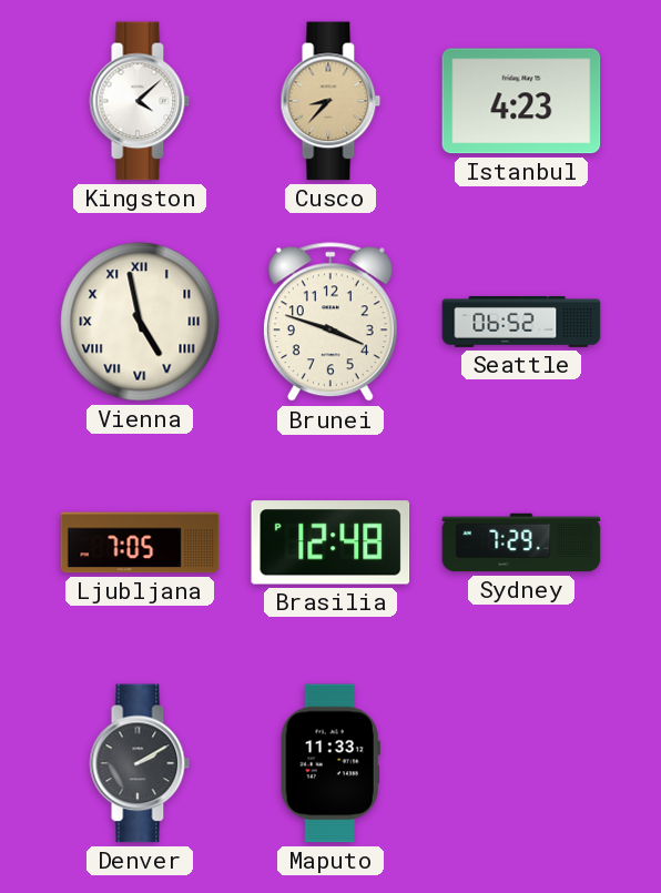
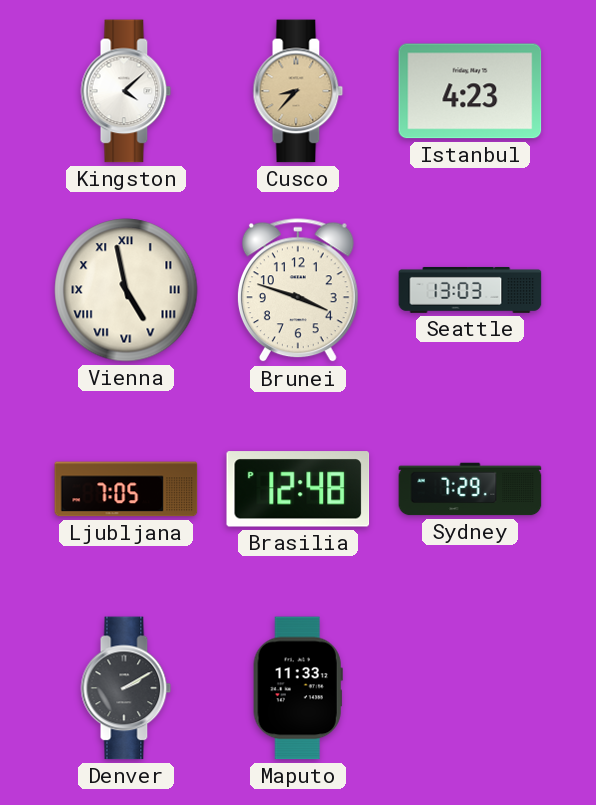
Seattle: 06:52 -> 13:03 (470, 290)
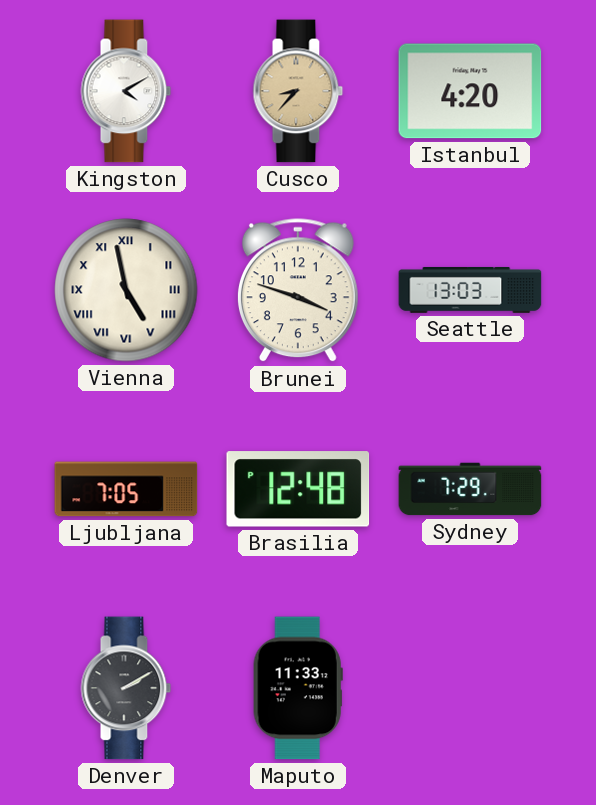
Kingston: 4:08 -> 4:10 (126, 91)
Istanbul: 4:23 -> 4:20 (470, 91)
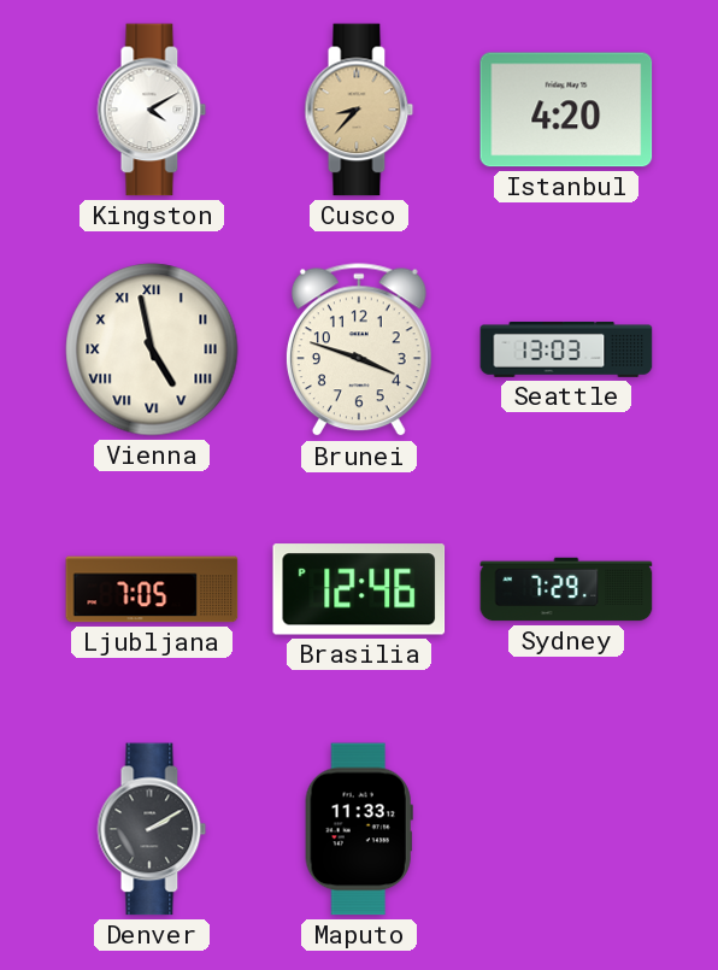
Brasilia: 12:48 -> 12:46 (359, 589)
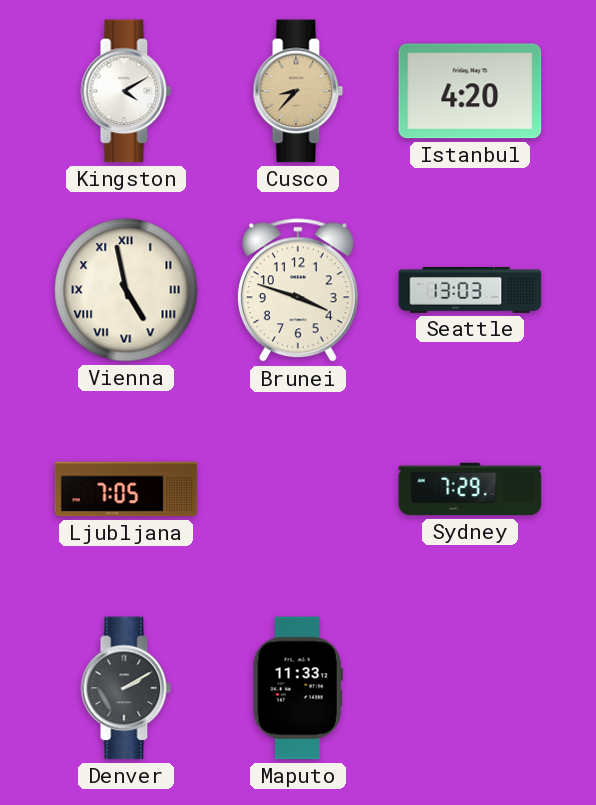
Brasilia: 12:46 -> none (359, 589)
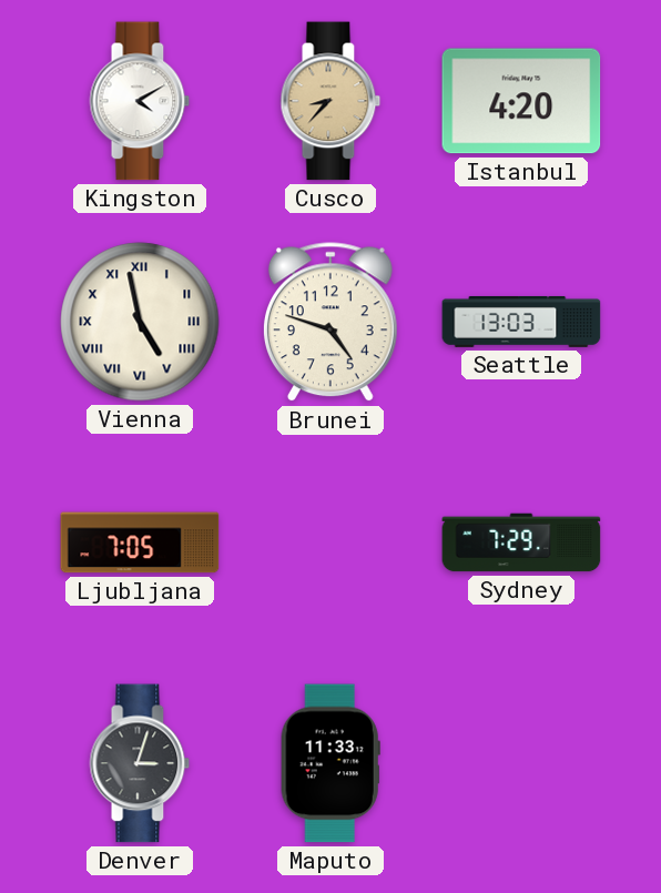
Brunei: 3:48 -> 4:48 (330, 323)
Denver: 2:10 -> 3:03 (140, 763)
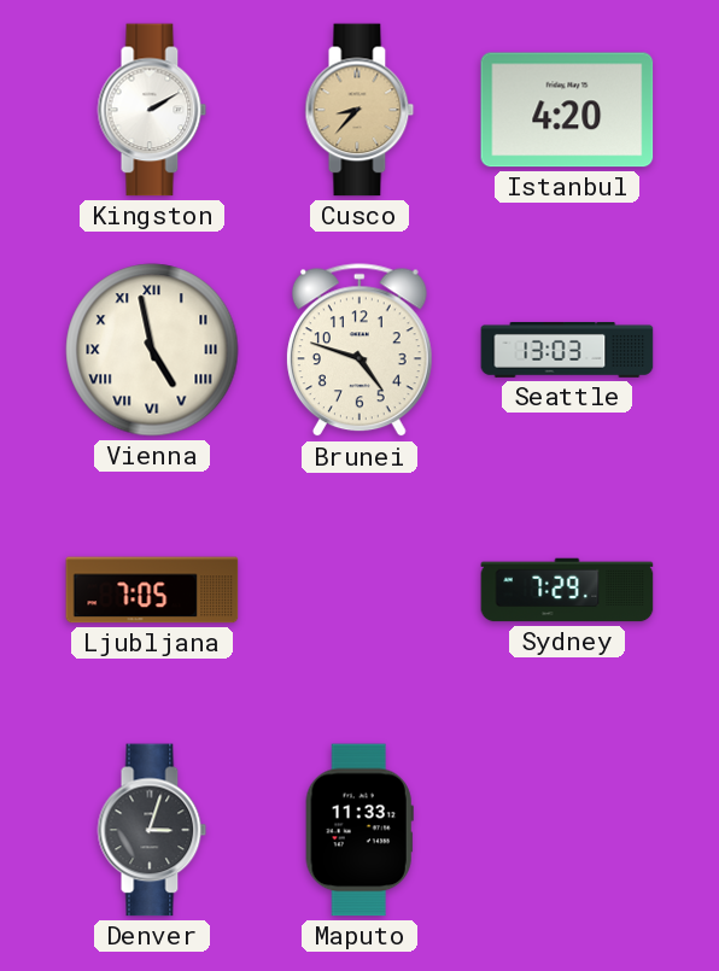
Kingston: 4:10 -> 2:10 (152, 110)
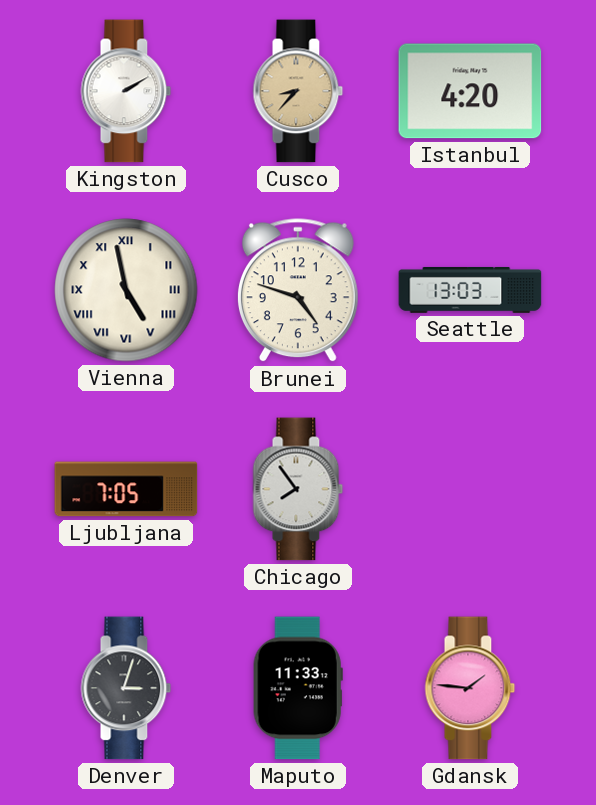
Chicago: none -> 7:54 (298, 489)
Sydney: 7:29 -> none (567, 590)
Gdansk: none -> 1:46 (470, 688)
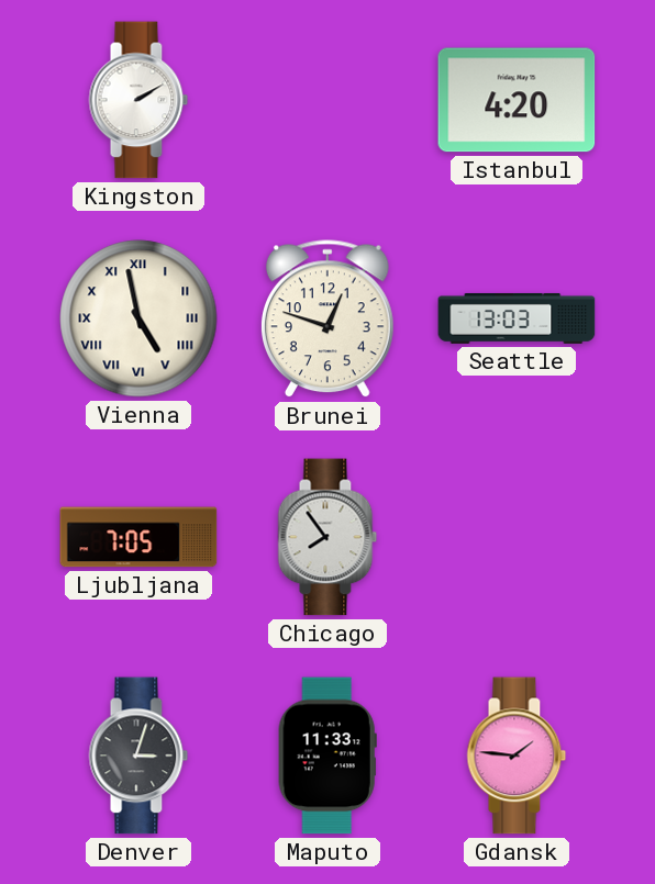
Cusco: 8:37 -> none (298, 91)
Brunei: 4:48 -> 12:48 (327, 320)
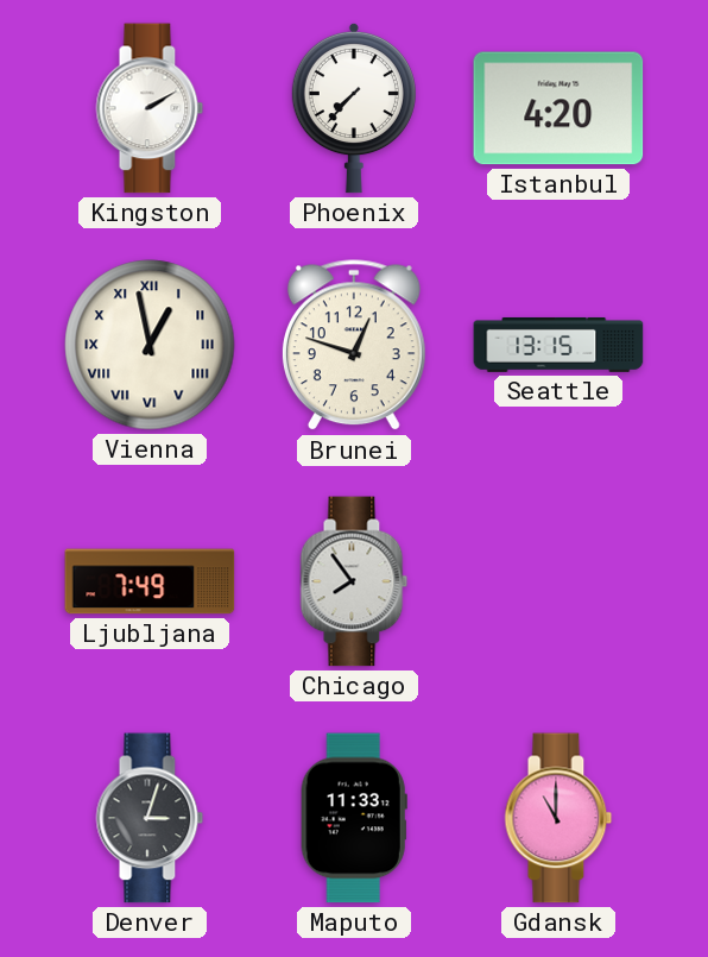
Phoenix: none -> 7:37 (354, 108)
Vienna: 4:58 -> 12:58 (150, 345)
Seattle: 13:03 -> 13:15 (558, 345)
Ljubljana: 7:05 -> 7:49 (150, 581)
Gdansk: 1:46 -> 11:00 (558, 818)
